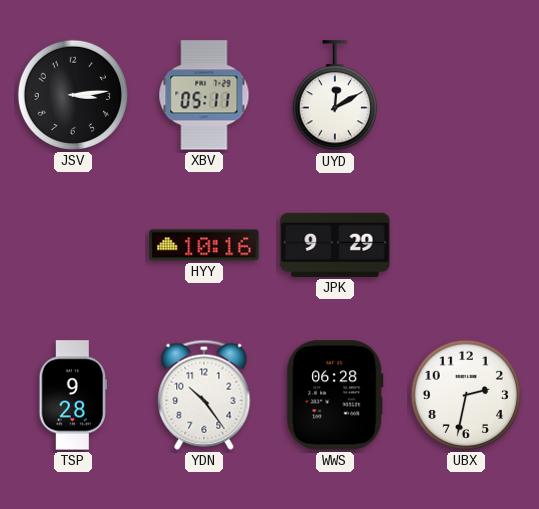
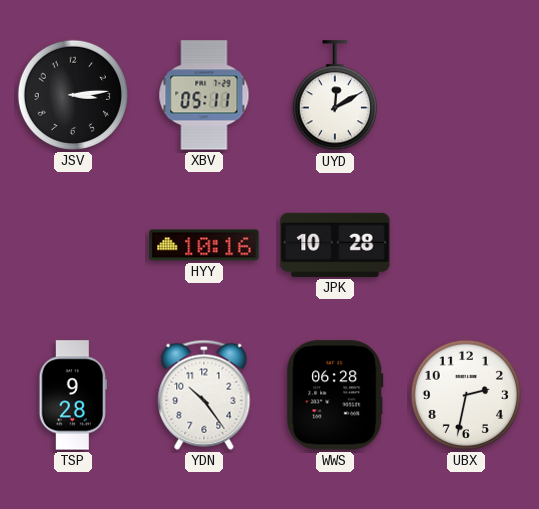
JPK: 9:29 -> 10:28 (335, 245)
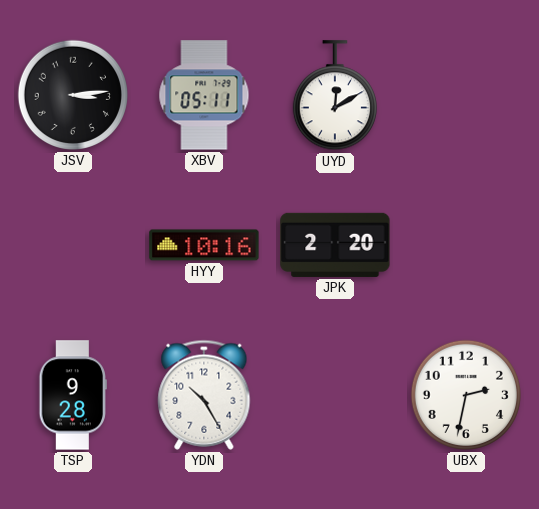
JPK: 10:28 -> 2:20 (335, 245)
YDN: 10:24 -> 10:25 (204, 395)
WWS: 06:28 -> none (335, 395)
